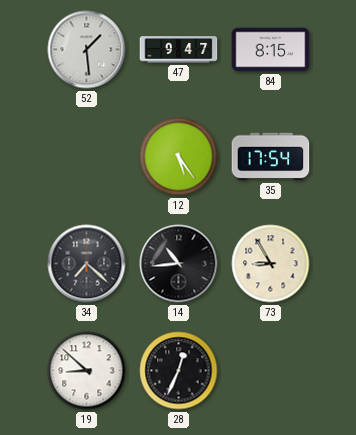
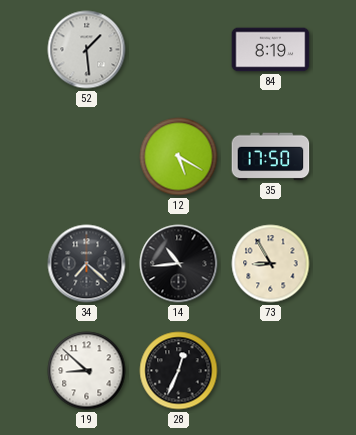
47: 9:47 -> none (179, 50)
84: 8:15 -> 8:19 (271, 50)
12: 5:24 -> 5:20 (179, 157)
35: 17:54 -> 17:50 (271, 157)
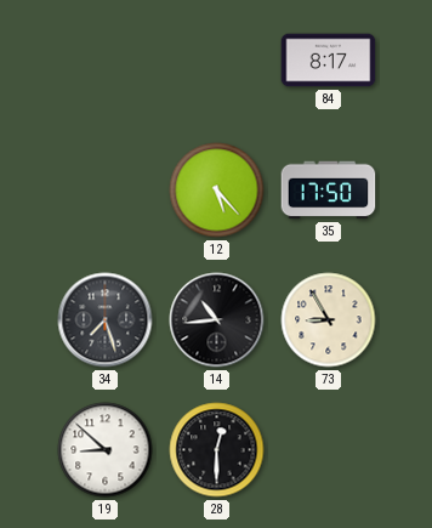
52: 1:29 -> none (87, 50)
84: 8:19 -> 8:17 (329, 61)
12: 5:20 -> 5:23 (217, 191)
34: 7:22 -> 7:27 (106, 320)
28: 12:34 -> 12:30 (217, 450)
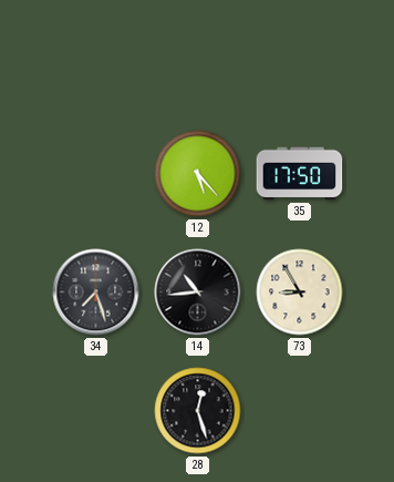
84: 8:17 -> none (329, 61)
19: 8:52 -> none (106, 450)
28: 12:30 -> 12:27 (198, 411)
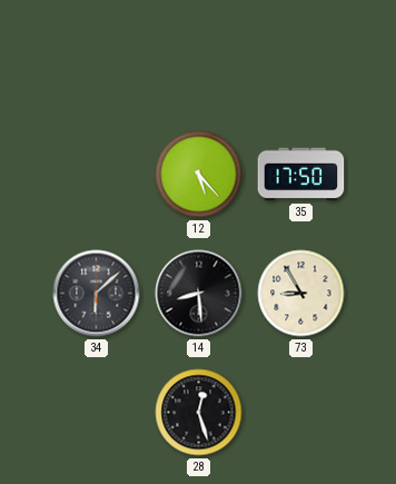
34: 7:27 -> 6:08 (97, 294)
14: 10:44 -> 8:29 (199, 294)
